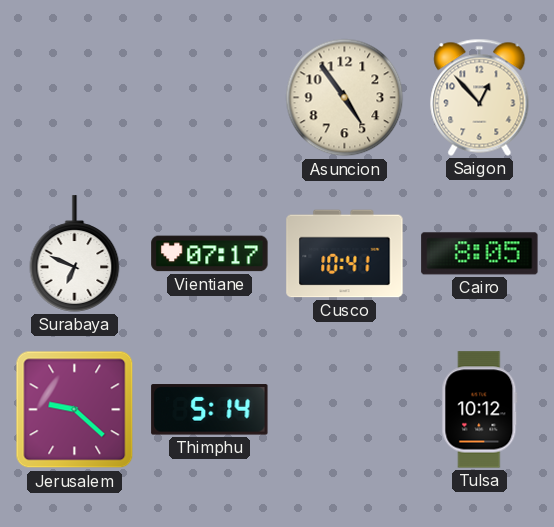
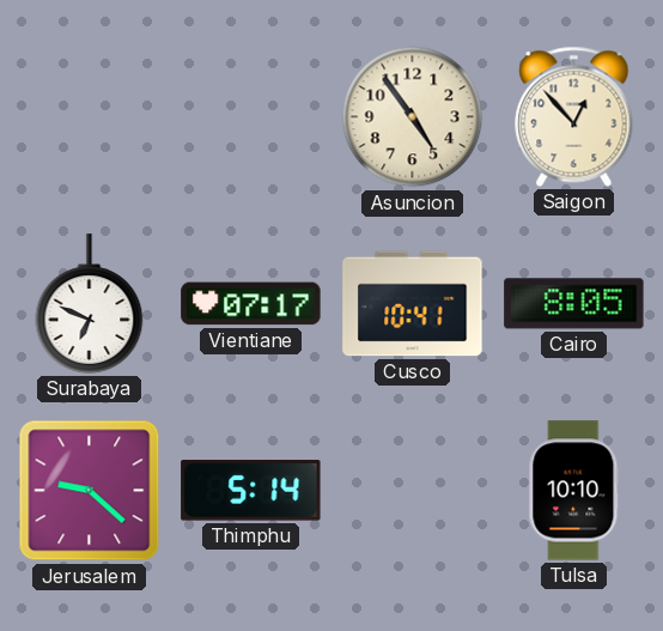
Tulsa: 10:12 -> 10:10 (574, 491)
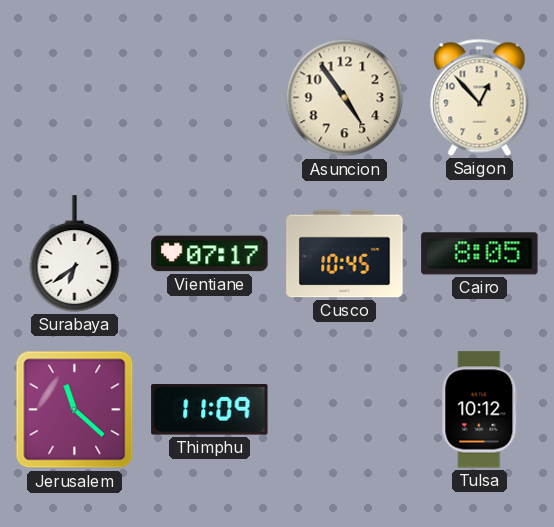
Surabaya: 6:49 -> 6:39 (75, 254)
Cusco: 10:41 -> 10:45 (345, 254)
Jerusalem: 9:22 -> 11:22 (75, 410)
Thimphu: 5:14 -> 11:09 (210, 410)
Tulsa: 10:10 -> 10:12 (480, 410)
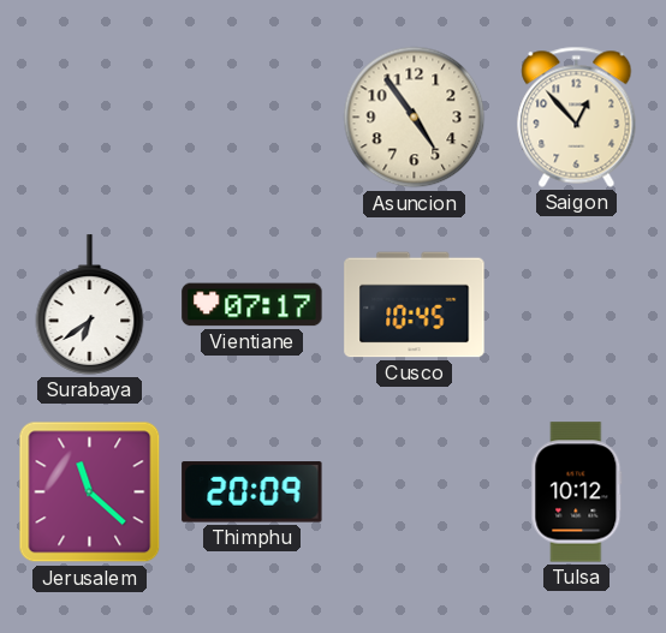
Cairo: 8:05 -> none (480, 254)
Thimphu: 11:09 -> 20:09 (252, 492)
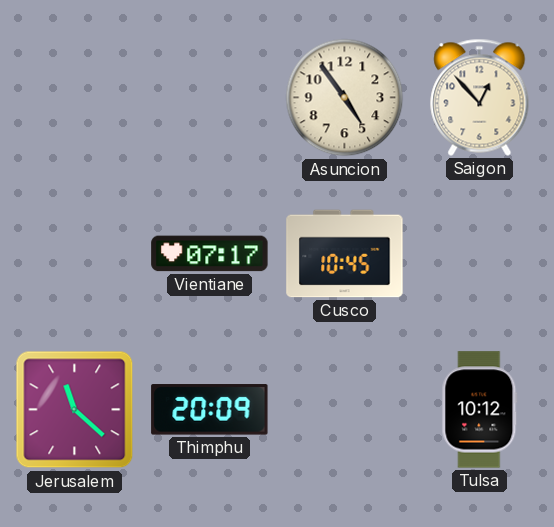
Surabaya: 6:39 -> none (90, 305)
